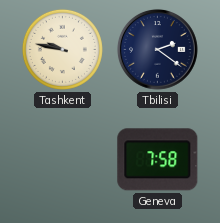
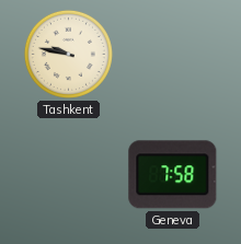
Tbilisi: 2:21 -> none (158, 50)
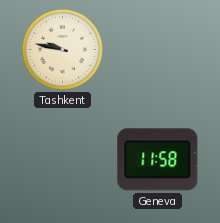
Geneva: 7:58 -> 11:58 (158, 160)
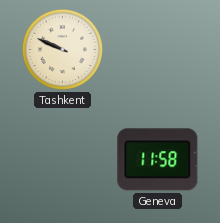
Tashkent: 9:47 -> 9:49 (62, 49)
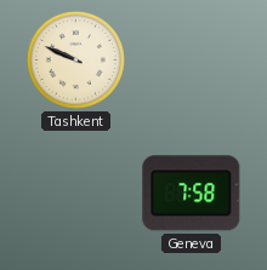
Geneva: 11:58 -> 7:58 (192, 194)
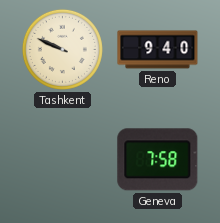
Reno: none -> 9:40 (158, 50)
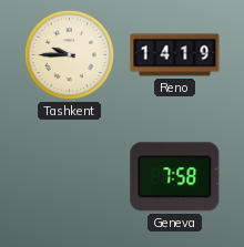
Tashkent: 9:49 -> 9:45 (69, 54)
Reno: 9:40 -> 14:19 (175, 55)
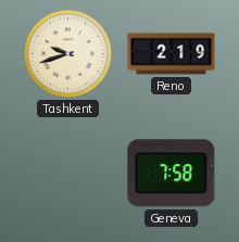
Tashkent: 9:45 -> 9:42 (67, 53)
Reno: 14:19 -> 2:19 (172, 54)
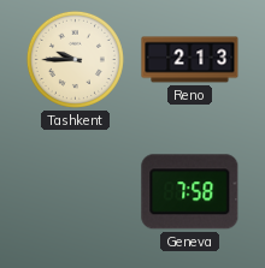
Tashkent: 9:42 -> 9:45 (75, 59)
Reno: 2:19 -> 2:13 (190, 60)
